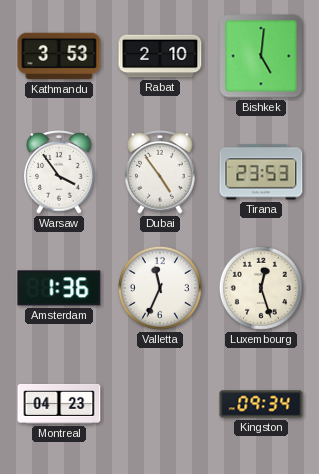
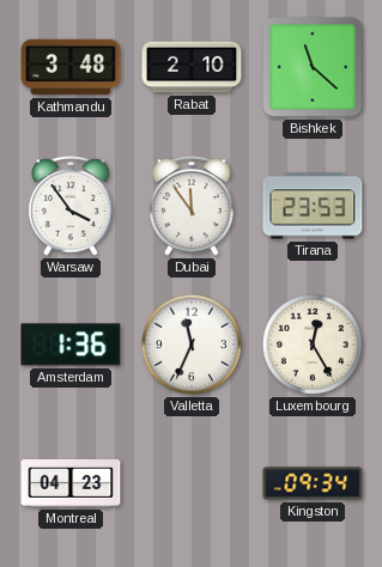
Kathmandu: 3:53 -> 3:48 (71, 67)
Bishkek: 5:01 -> 11:22 (313, 67)
Dubai: 4:54 -> 11:54 (192, 206)
Luxembourg: 12:27 -> 12:25 (313, 345)
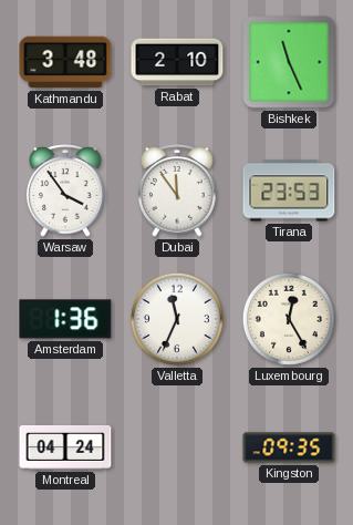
Bishkek: 11:22 -> 11:26 (289, 62)
Montreal: 04:23 -> 04:24 (65, 447)
Kingston: 09:34 -> 09:35 (289, 447)
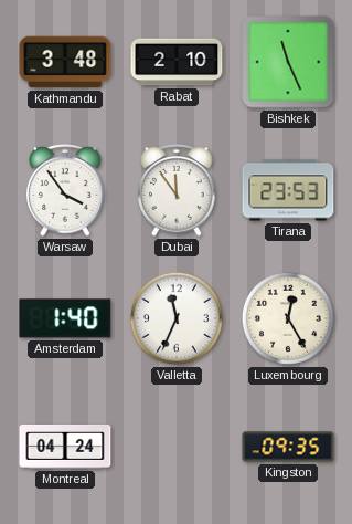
Amsterdam: 1:36 -> 1:40 (65, 318)
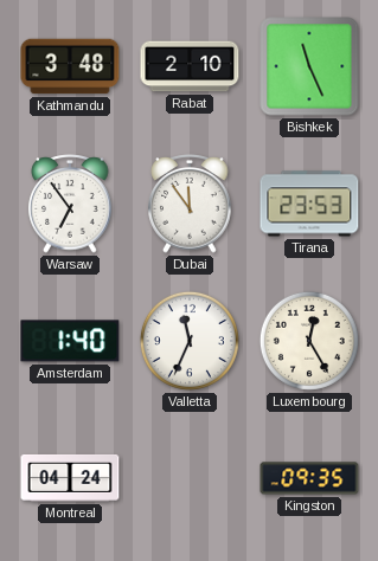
Warsaw: 3:54 -> 6:54 (70, 204)
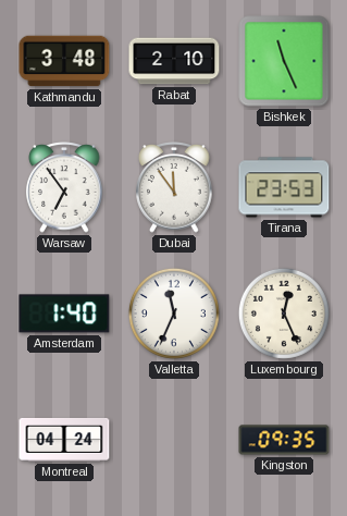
Luxembourg: 12:25 -> 12:26 (284, 314)
